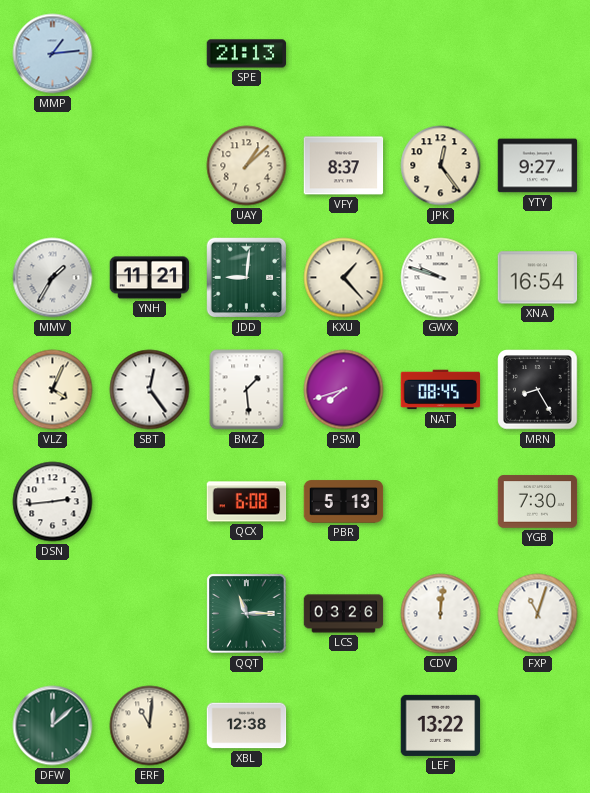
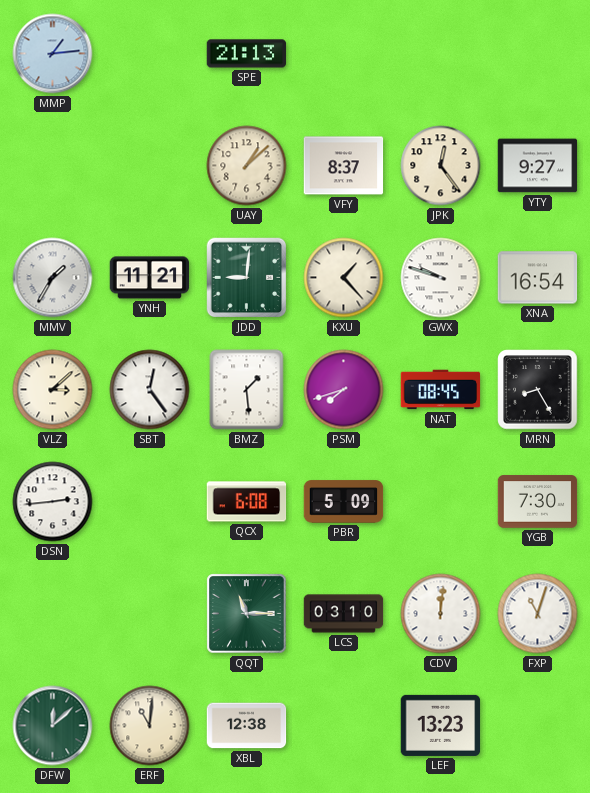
VLZ: 4:04 -> 3:08 (53, 390)
PBR: 5:13 -> 5:09 (344, 502)
LCS: 03:26 -> 03:10 (344, 614)
LEF: 13:22 -> 13:23 (441, 725)
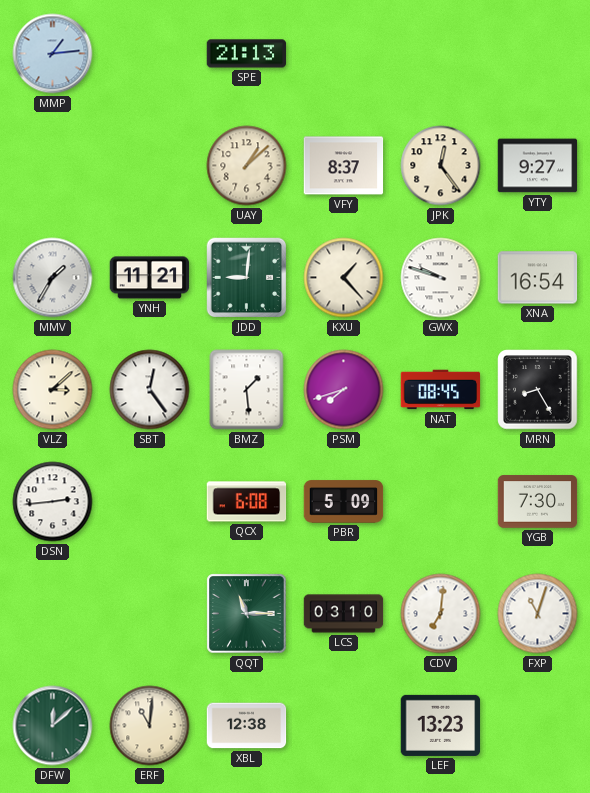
CDV: 12:01 -> 7:01 (441, 614)
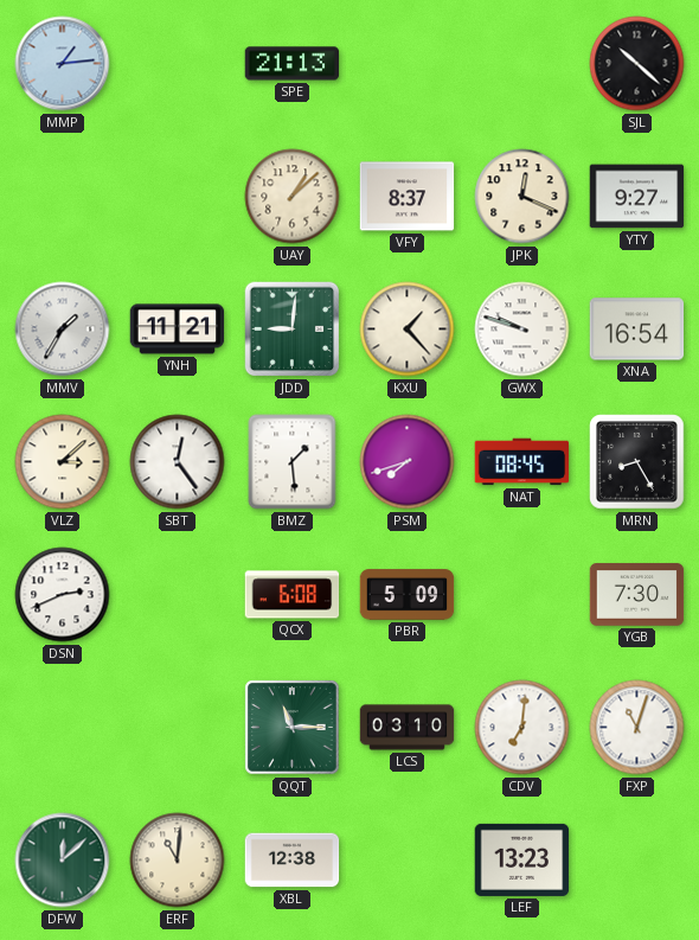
SJL: none -> 10:22 (637, 64)
JPK: 12:24 -> 12:19 (522, 197)
DSN: 2:44 -> 2:41 (63, 595)
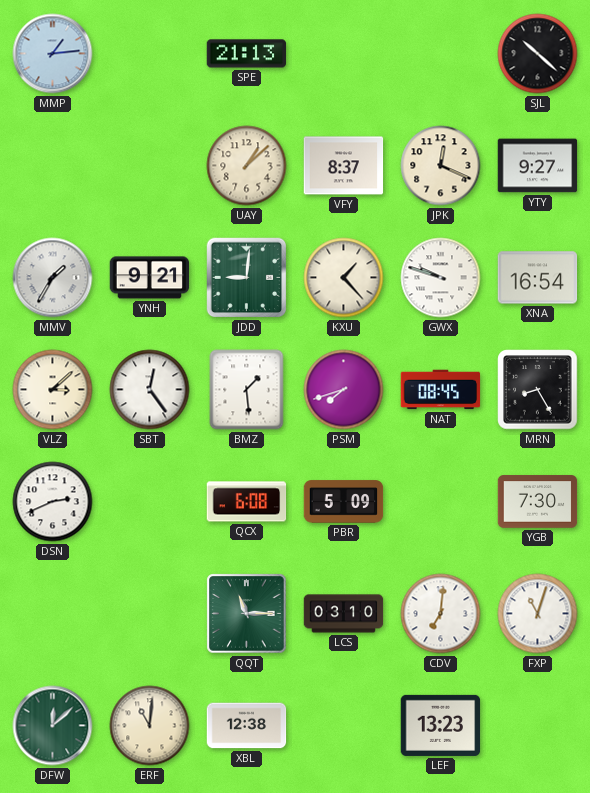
YNH: 11:21 -> 9:21 (150, 278)
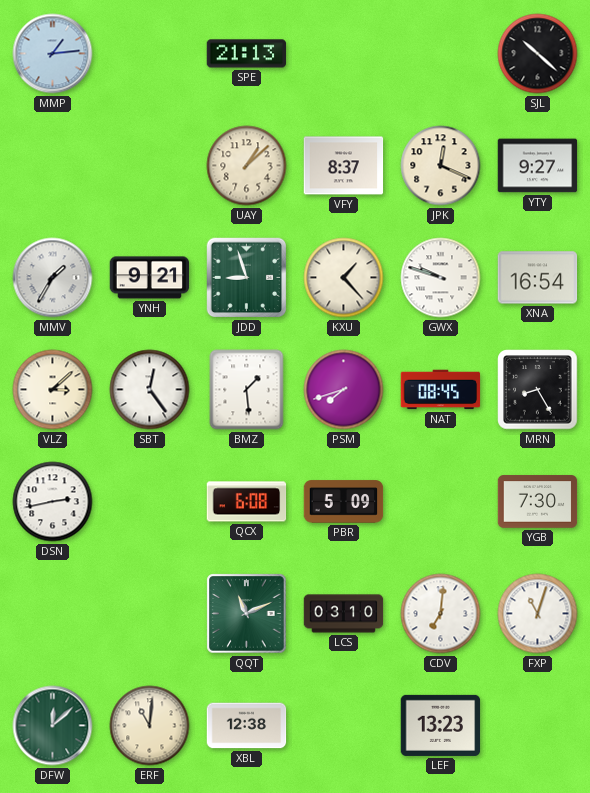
JDD: 9:01 -> 8:57 (247, 278)
DSN: 2:41 -> 2:43 (53, 502)
QQT: 11:15 -> 11:11 (247, 614)
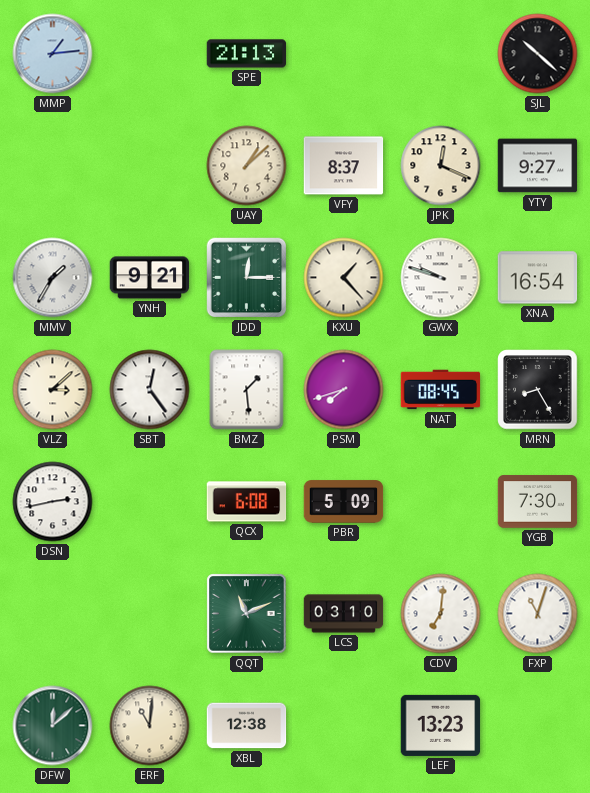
JDD: 8:57 -> 12:15 (247, 278)
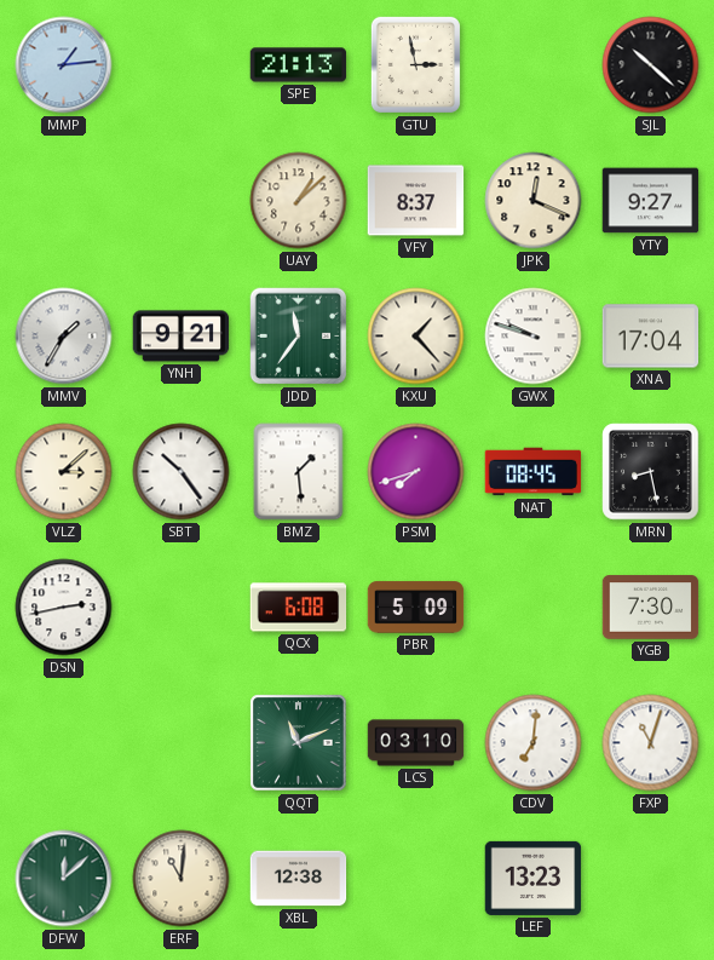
GTU: none -> 2:58 (415, 64)
JDD: 12:15 -> 11:36 (299, 337)
XNA: 16:54 -> 17:04 (651, 337)
SBT: 12:24 -> 10:24 (182, 472)
MRN: 8:25 -> 8:28 (651, 472)
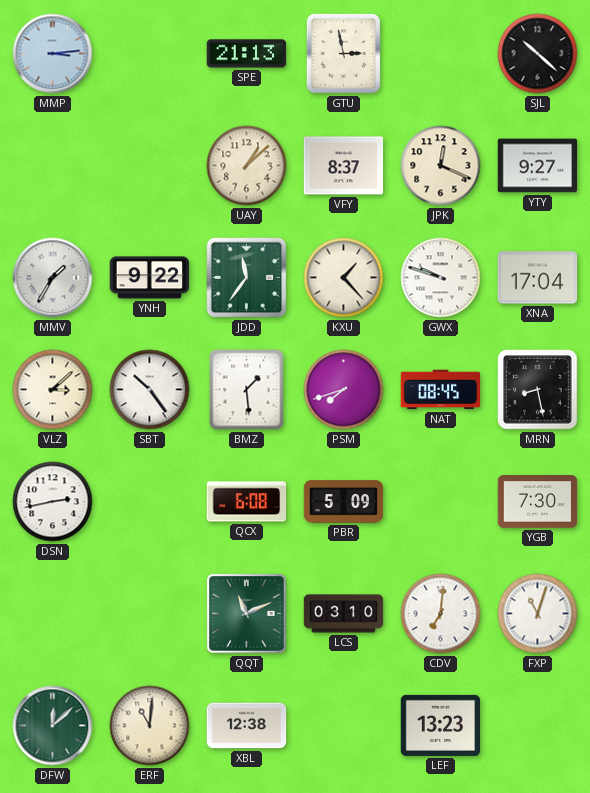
MMP: 1:14 -> 3:14 (53, 54)
YNH: 9:21 -> 9:22 (150, 278)
